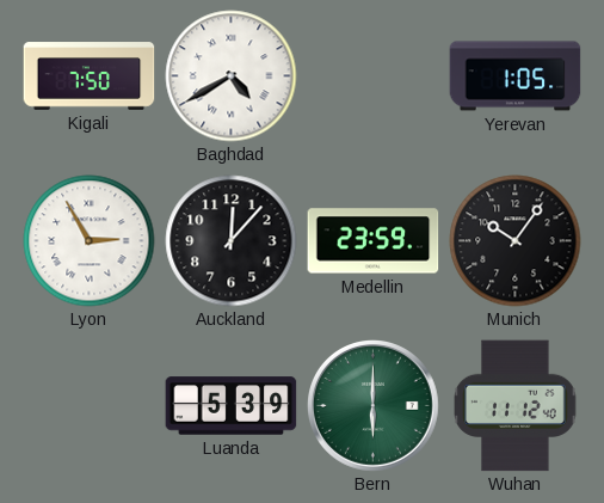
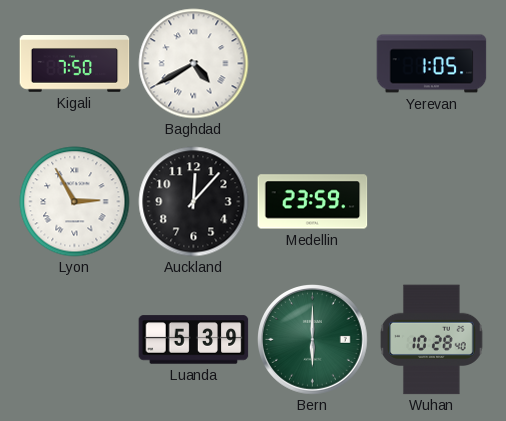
Munich: 10:06 -> none (516, 241)
Wuhan: 11:12 -> 10:28 (432, 340)
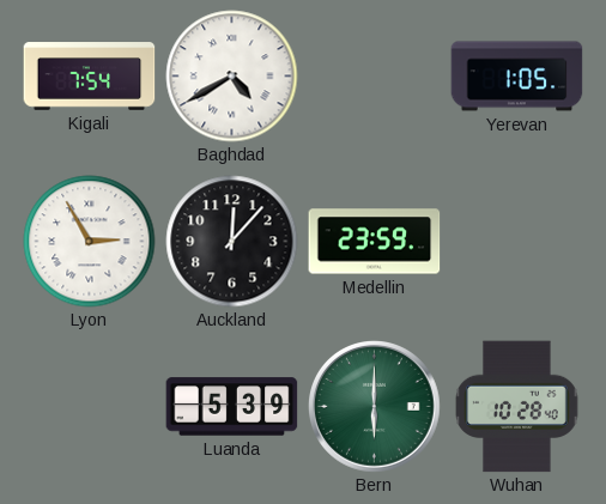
Kigali: 7:50 -> 7:54 (90, 77)
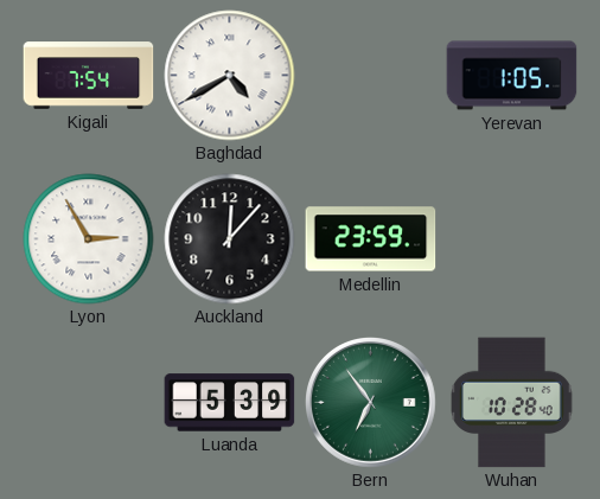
Bern: 6:00 -> 6:54 (371, 403)
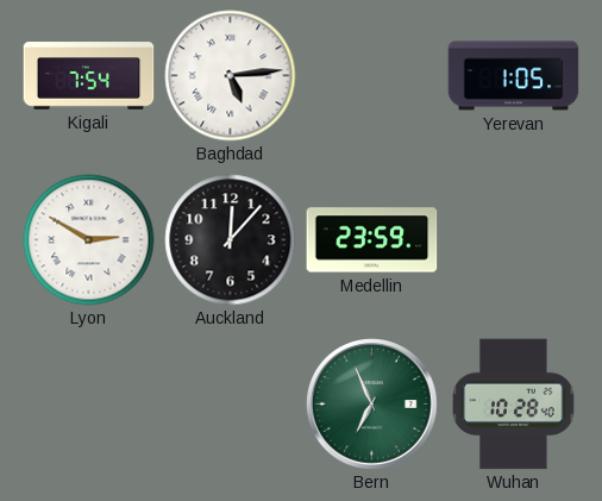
Baghdad: 4:40 -> 5:14 (231, 76)
Lyon: 2:55 -> 2:50 (89, 240)
Luanda: 5:39 -> none (230, 403)
Bern: 6:54 -> 6:56 (372, 405)
